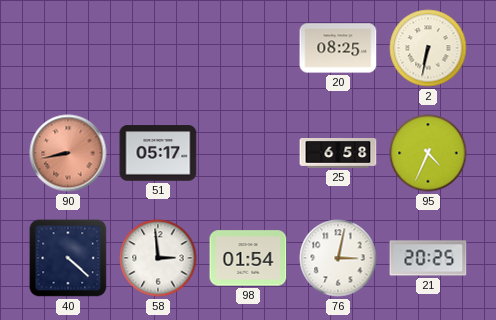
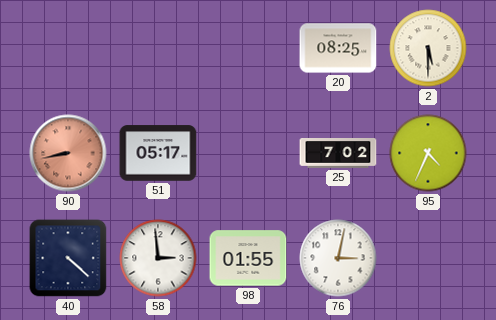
2: 6:32 -> 5:30 (428, 48)
25: 6:58 -> 7:02 (338, 154)
98: 01:54 -> 01:55 (248, 258)
21: 20:25 -> none (428, 258)
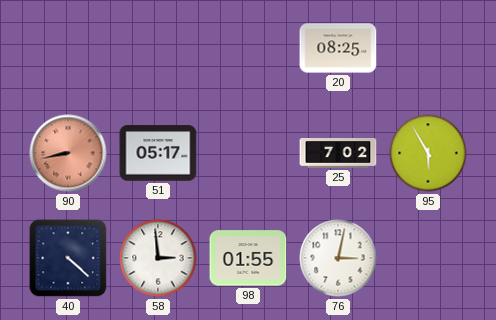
2: 5:30 -> none (428, 48)
95: 4:34 -> 5:55 (428, 153)
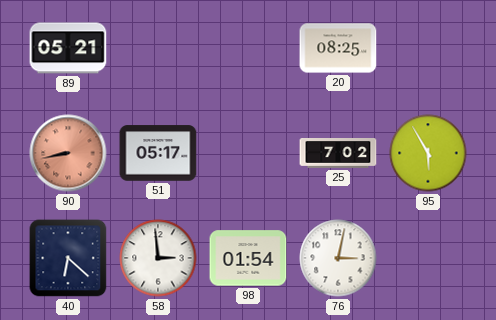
89: none -> 05:21 (68, 48)
40: 4:22 -> 6:22 (68, 258)
98: 01:55 -> 01:54 (248, 258)
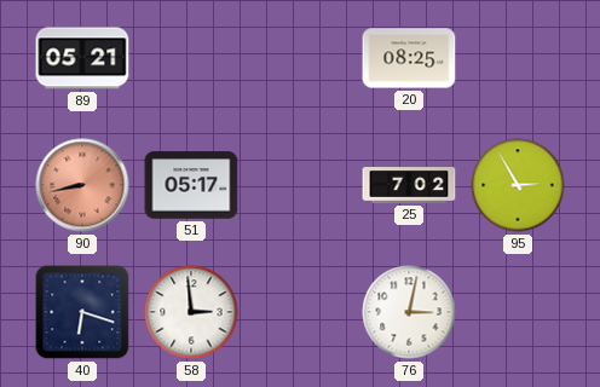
95: 5:55 -> 2:55 (518, 185)
40: 6:22 -> 6:18 (82, 312)
98: 01:54 -> none (248, 258)
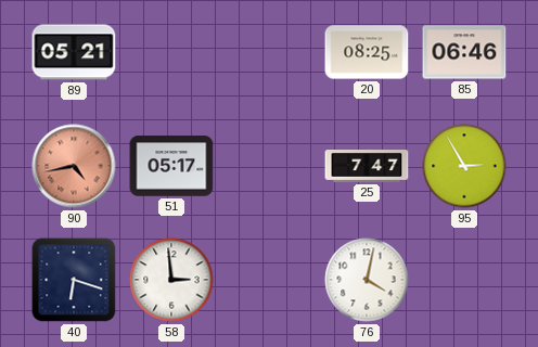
85: none -> 06:46 (464, 52)
90: 8:43 -> 4:43 (74, 166)
25: 7:02 -> 7:47 (367, 167)
76: 3:02 -> 4:02 (367, 280)
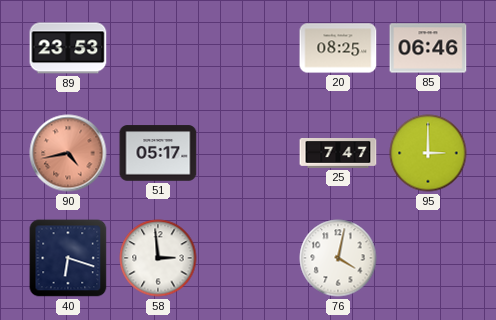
89: 05:21 -> 23:53 (68, 48)
95: 2:55 -> 3:00 (428, 153)
